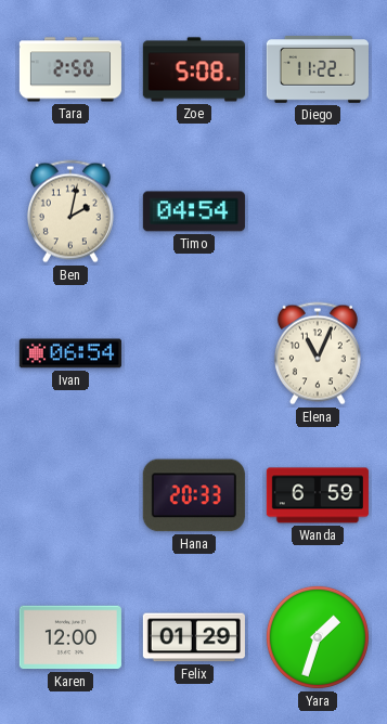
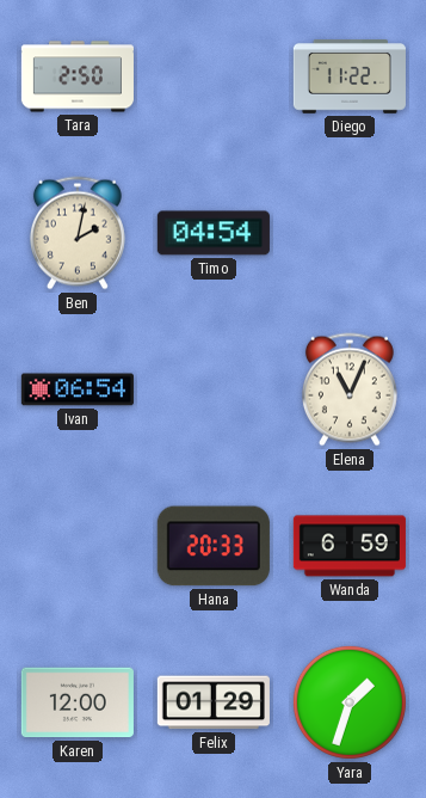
Zoe: 5:08 -> none (194, 69)
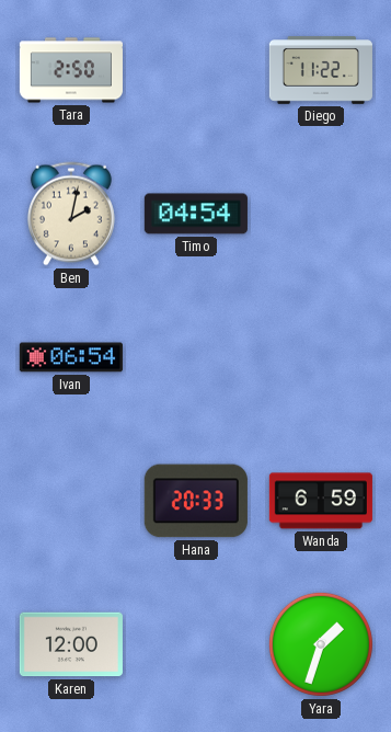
Elena: 11:04 -> none (350, 389)
Felix: 01:29 -> none (214, 702)
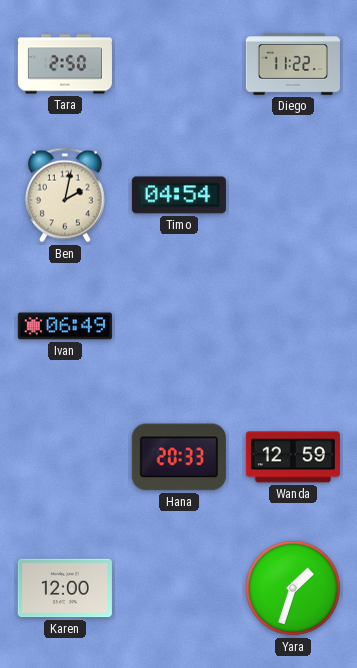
Ivan: 06:54 -> 06:49 (65, 326)
Wanda: 6:59 -> 12:59 (293, 457)
